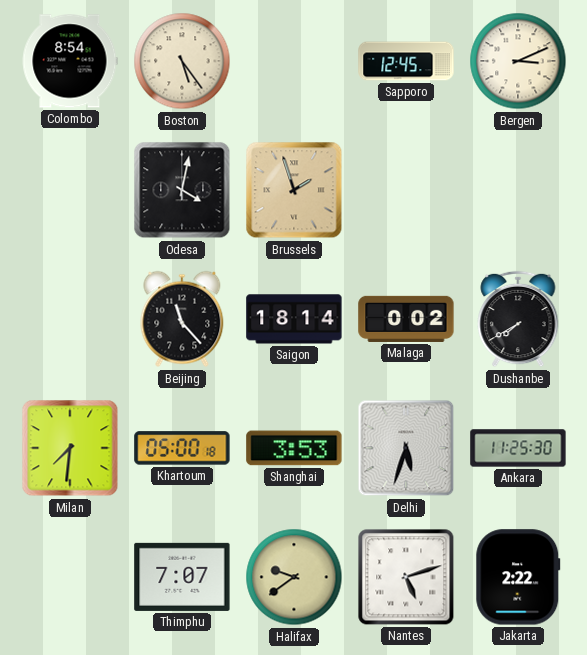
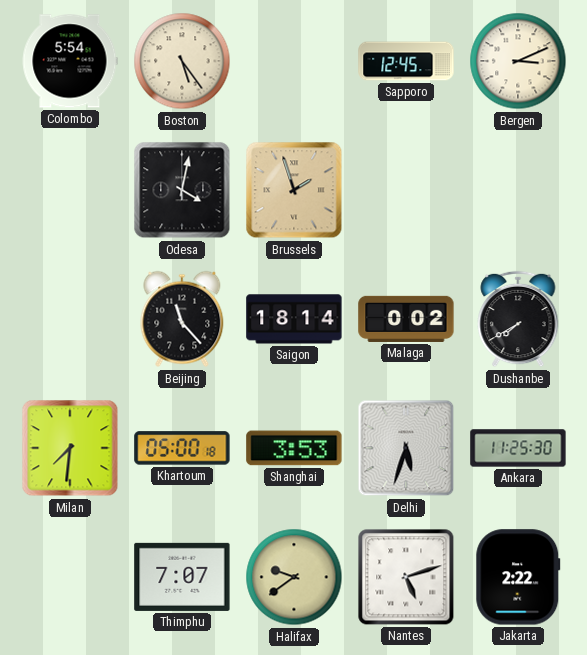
Colombo: 8:54 -> 5:54 (70, 61)
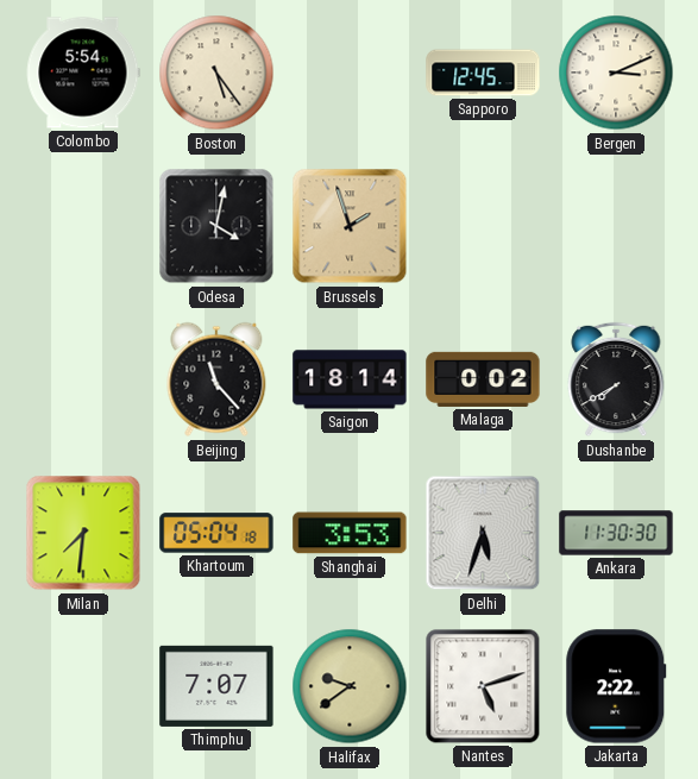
Khartoum: 05:00 -> 05:04 (216, 533)
Ankara: 11:25 -> 11:30 (616, 533)
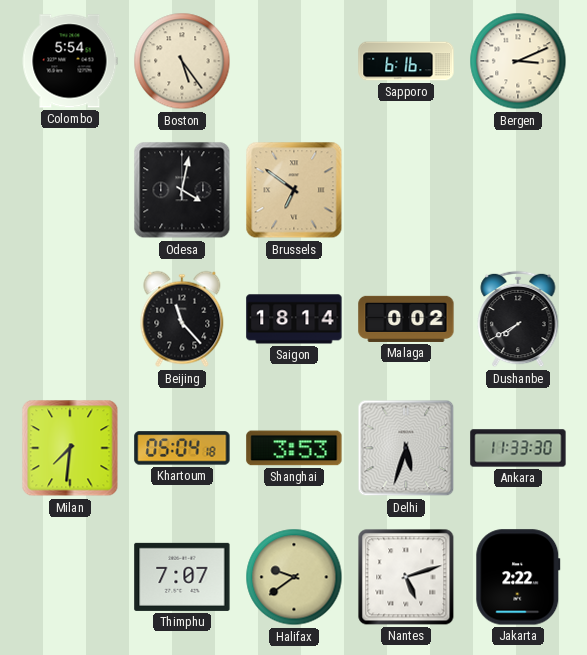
Sapporo: 12:45 -> 6:16 (406, 61)
Brussels: 1:57 -> 6:51 (294, 190)
Ankara: 11:30 -> 11:33 (518, 448)
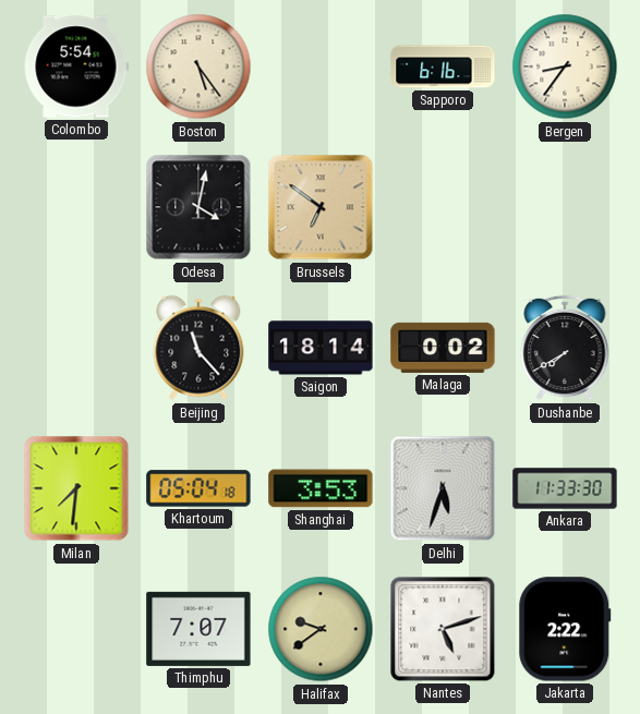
Bergen: 3:11 -> 8:36 (565, 66)
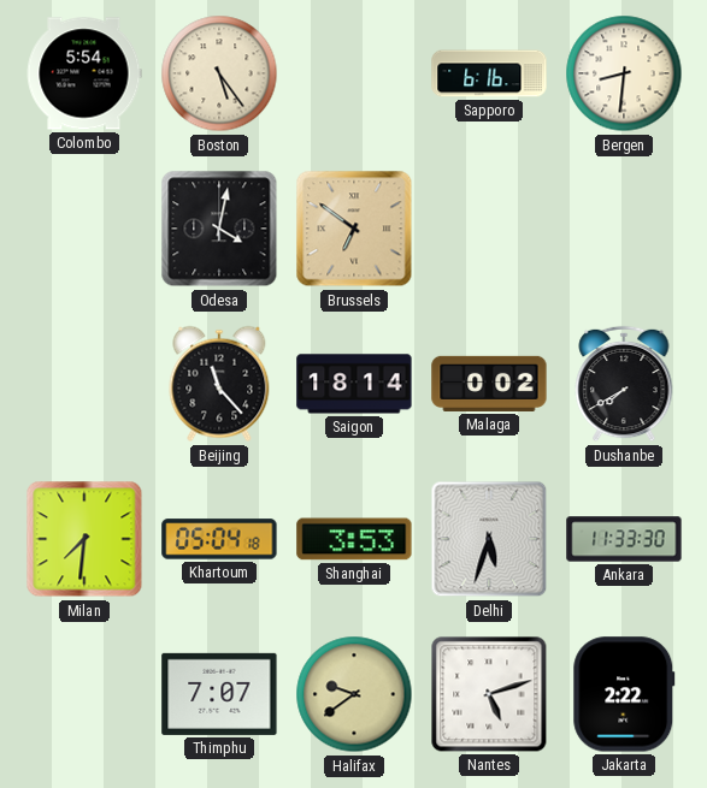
Bergen: 8:36 -> 8:31 (624, 73)
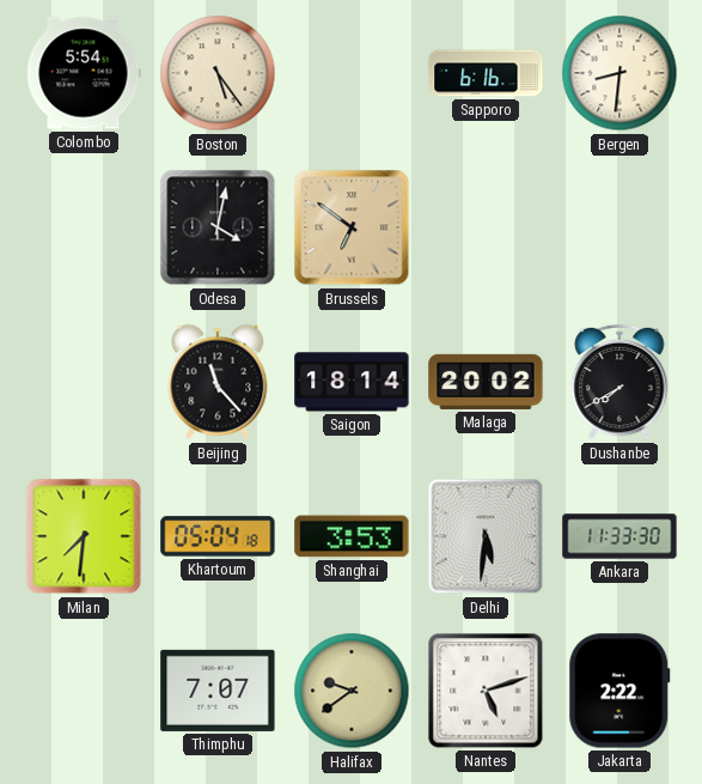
Malaga: 0:02 -> 20:02 (486, 382)
Delhi: 5:33 -> 5:31 (486, 536)
